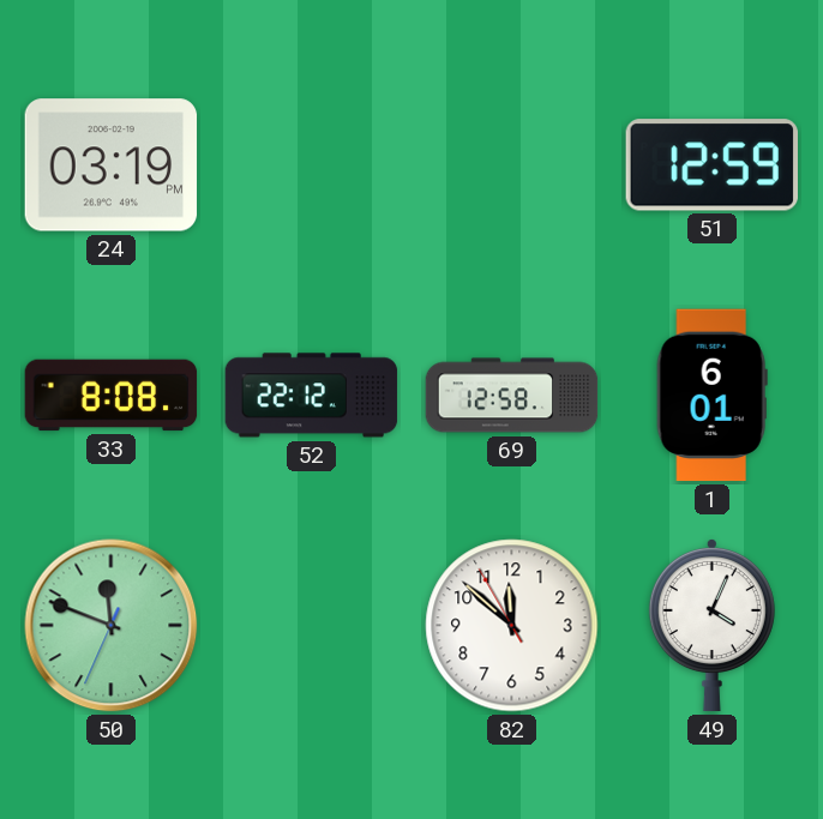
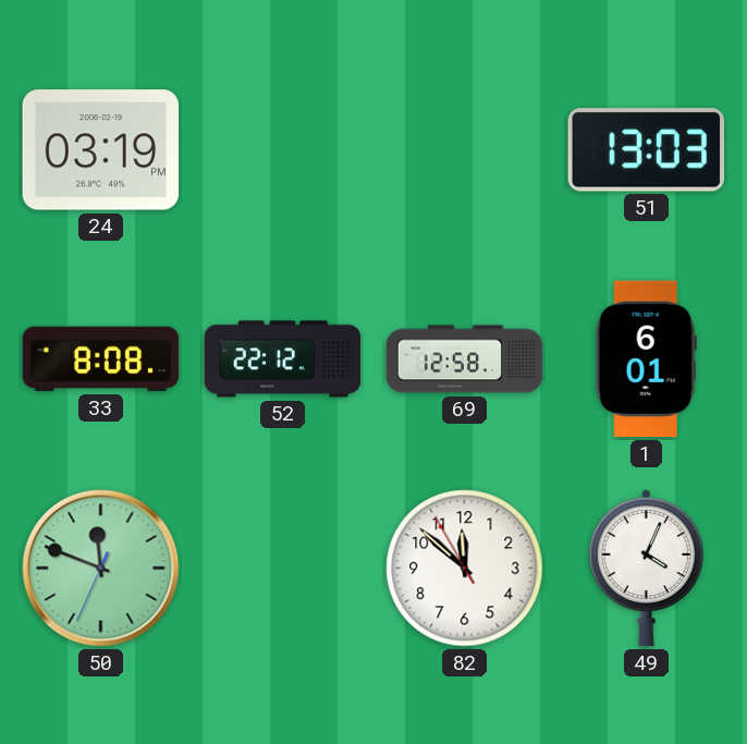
51: 12:59 -> 13:03 (646, 150)
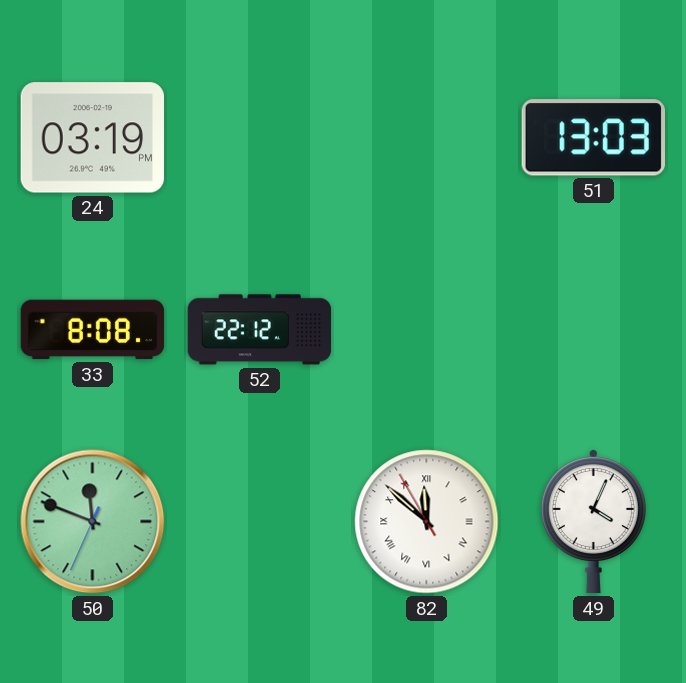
69: 12:58 -> none (465, 359)
1: 6:01 -> none (646, 359)
82 numerals: Arabic -> Roman (427, 522)
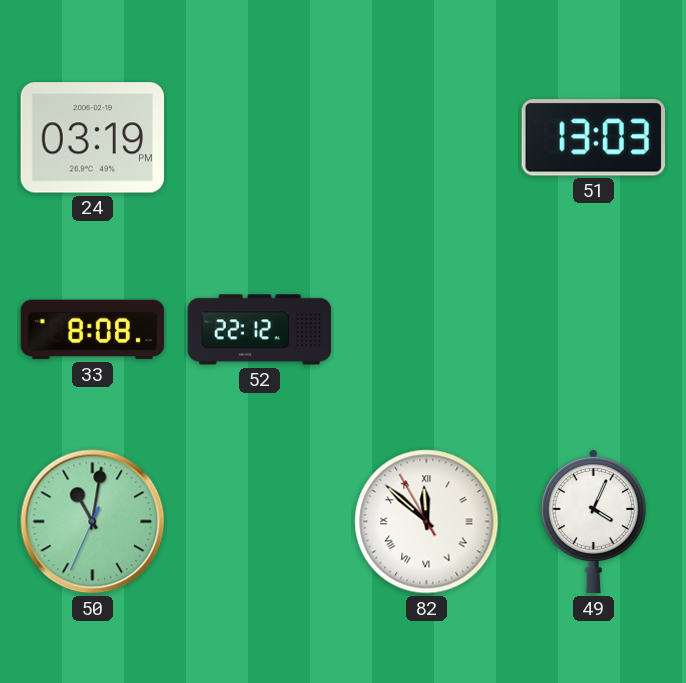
50: 11:48 -> 11:01 (93, 522)
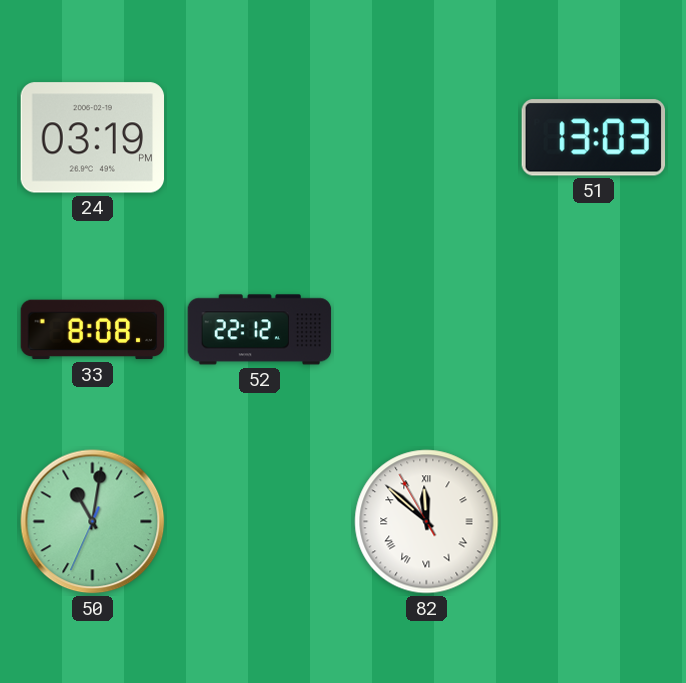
49: 4:04 -> none (593, 521)
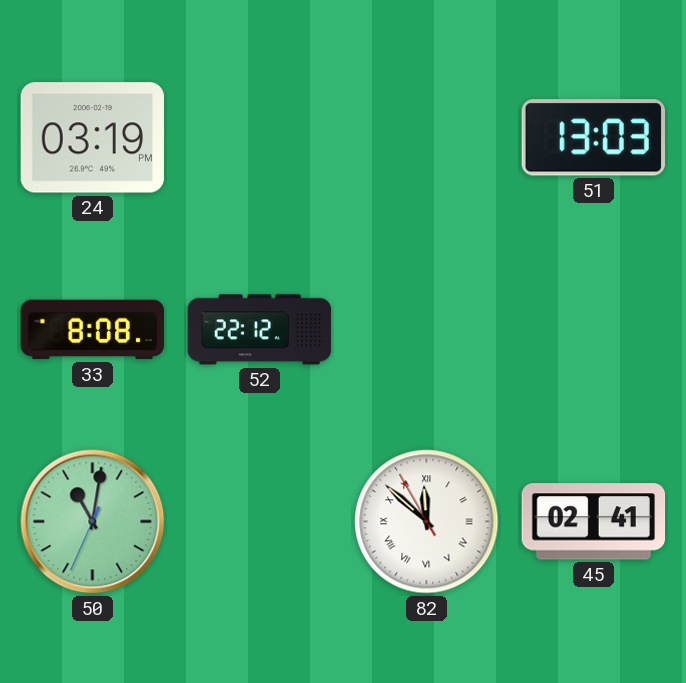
45: none -> 02:41 (594, 522)
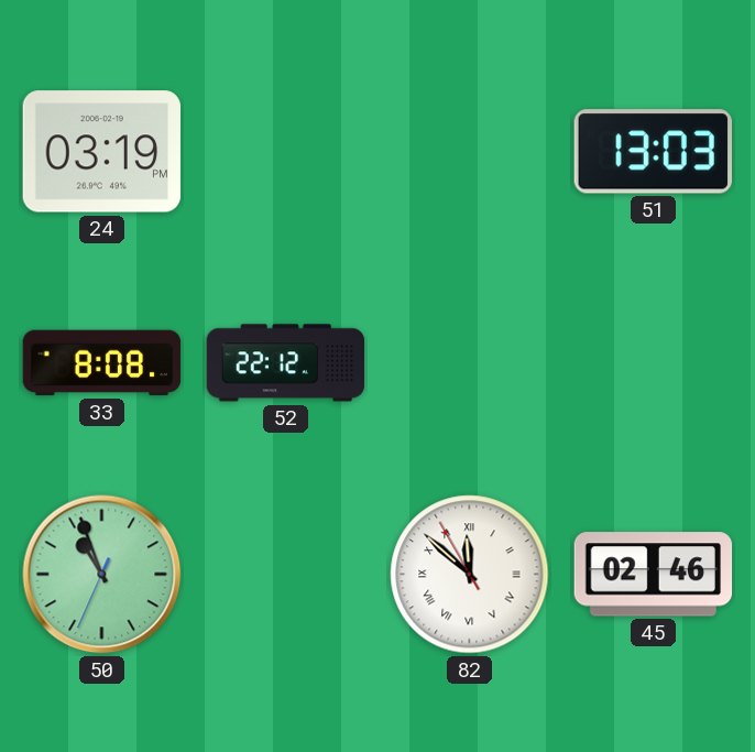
50: 11:01 -> 10:56 (102, 575)
45: 02:41 -> 02:46 (654, 575)
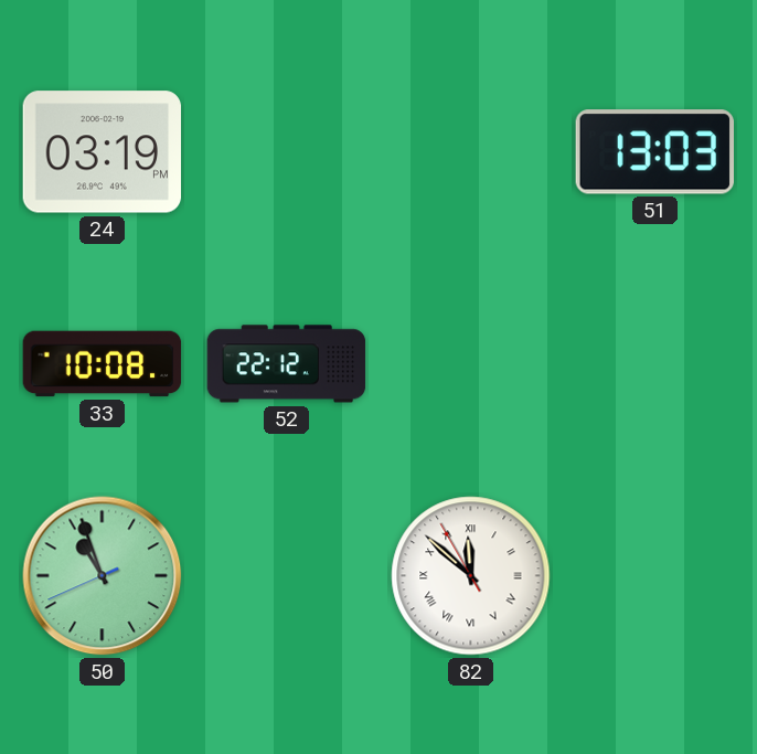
33: 8:08 -> 10:08 (103, 364)
50: 10:56:34 -> 10:56:41 (103, 576)
45: 02:46 -> none (654, 575)
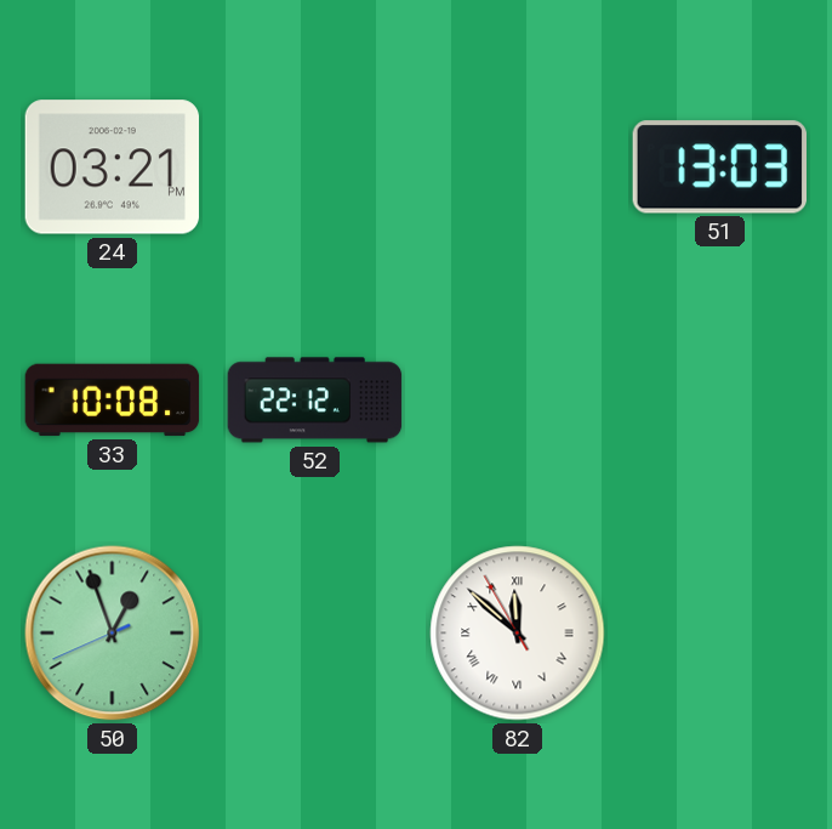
24: 03:19 -> 03:21 (113, 167)
50: 10:56 -> 12:56 (113, 634)
